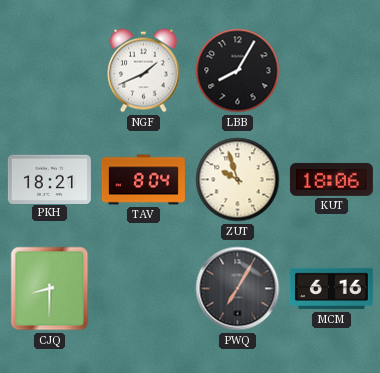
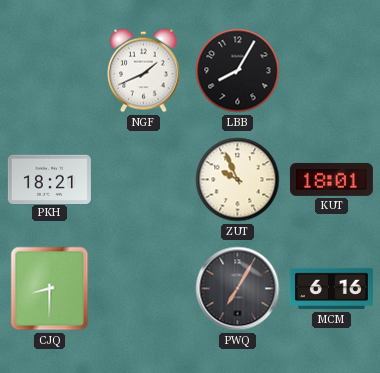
TAV: 8:04 -> none (143, 180)
ZUT: 9:57 -> 9:56 (238, 180)
KUT: 18:06 -> 18:01 (331, 179)
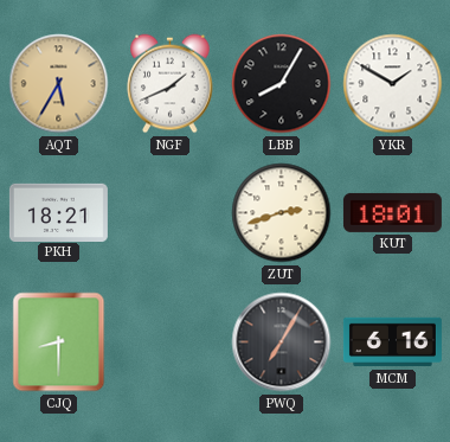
AQT: none -> 5:35 (59, 84)
YKR: none -> 1:50 (393, 84)
ZUT: 9:56 -> 2:42 (282, 213)
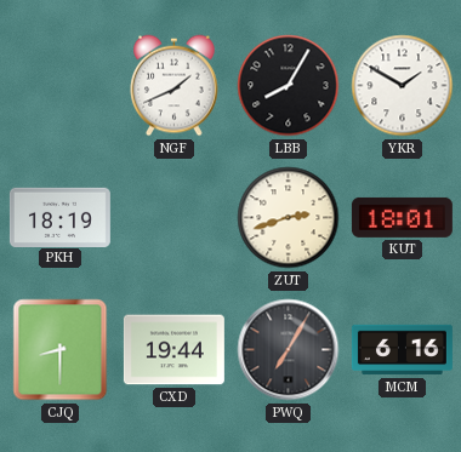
AQT: 5:35 -> none (59, 84)
PKH: 18:21 -> 18:19 (59, 217)
CXD: none -> 19:44 (173, 350)
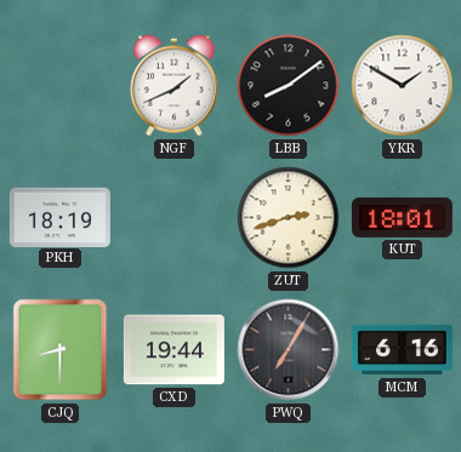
LBB: 8:05 -> 8:09 (289, 86)
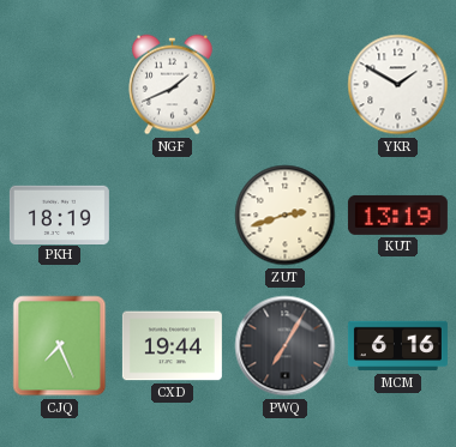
LBB: 8:09 -> none (289, 86)
KUT: 18:01 -> 13:19 (397, 215)
CJQ: 8:30 -> 7:26 (60, 346)
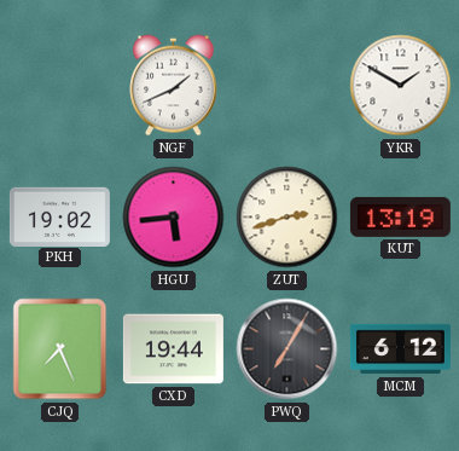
PKH: 18:19 -> 19:02 (59, 216)
HGU: none -> 5:44 (174, 218)
MCM: 6:16 -> 6:12 (400, 349)
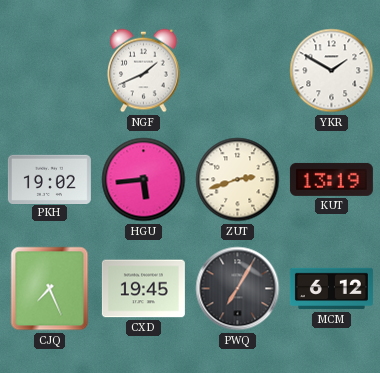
CXD: 19:44 -> 19:45 (143, 289)
